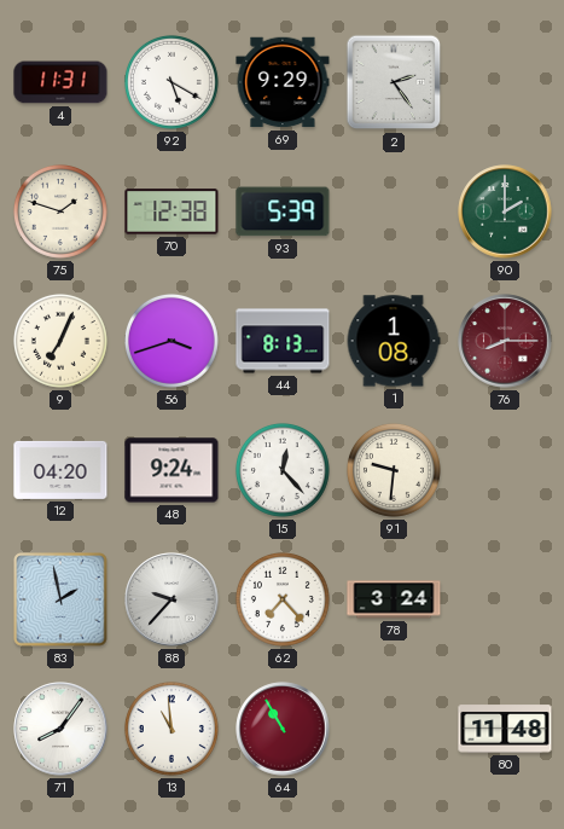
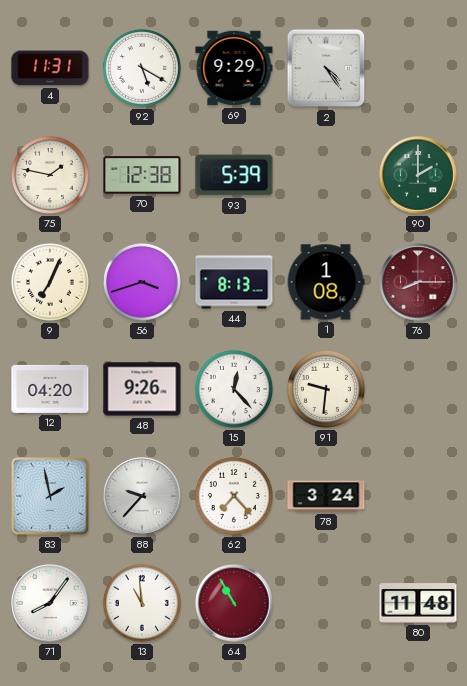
2: 2:24 -> 4:24 (326, 68)
75: 1:48 -> 1:47 (50, 175)
48: 9:24 -> 9:26 (142, 389)
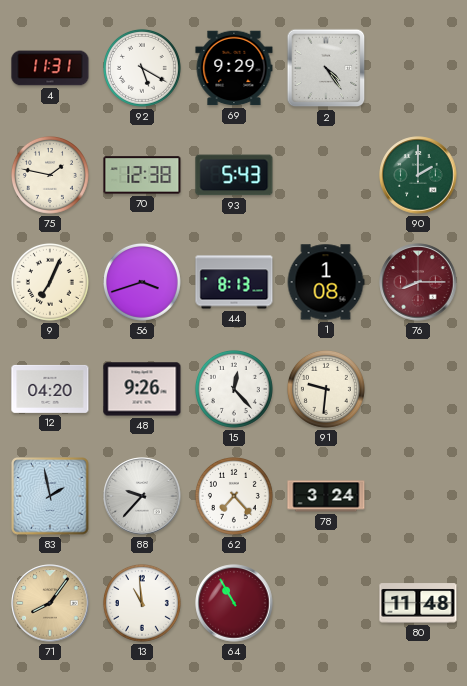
93: 5:39 -> 5:43 (234, 175)
71 dial: white -> champagne (50, 603)
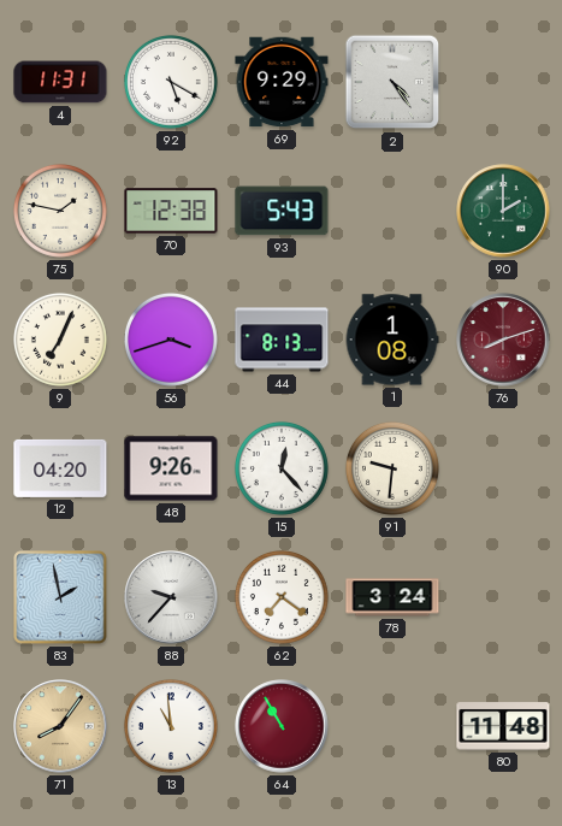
76: 8:15 -> 8:12 (503, 340)
62: 7:23 -> 7:21 (282, 597)
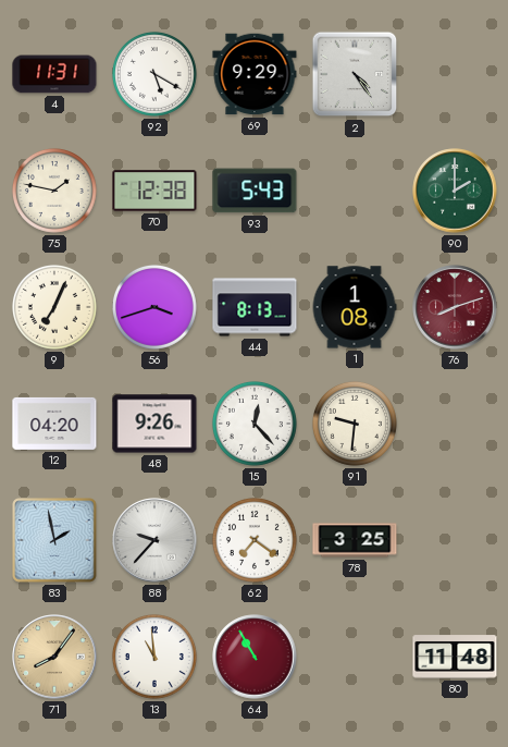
78: 3:24 -> 3:25 (355, 540)
